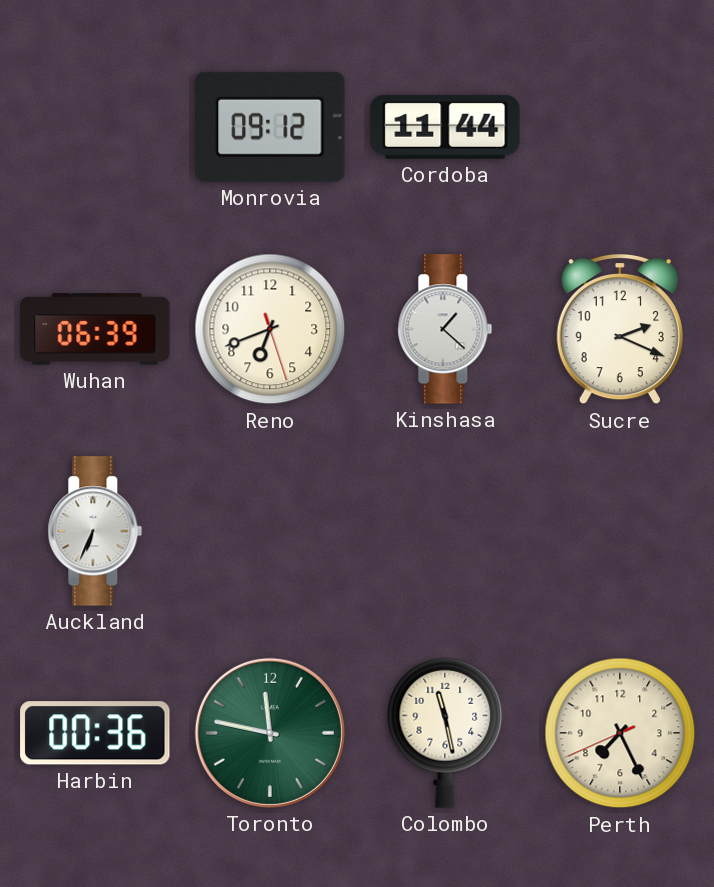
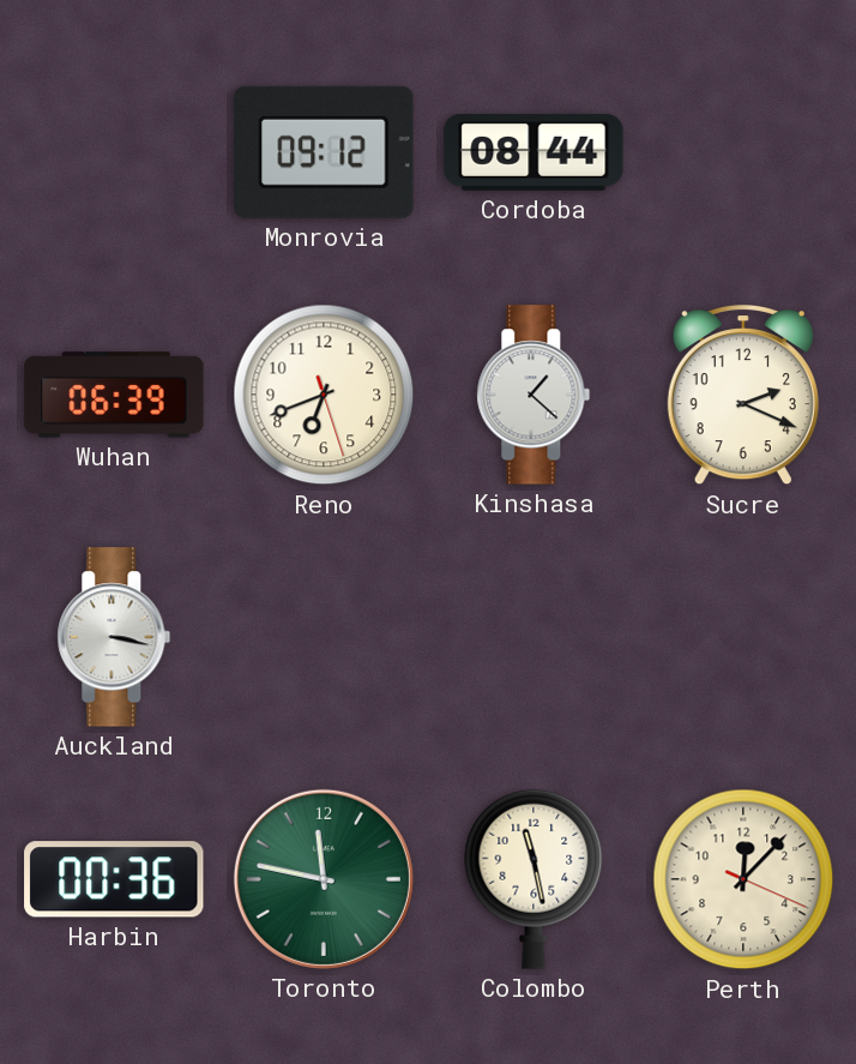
Cordoba: 11:44 -> 08:44 (534, 152)
Auckland: 6:34 -> 3:17 (114, 637)
Perth: 7:25 -> 12:07 (743, 879)
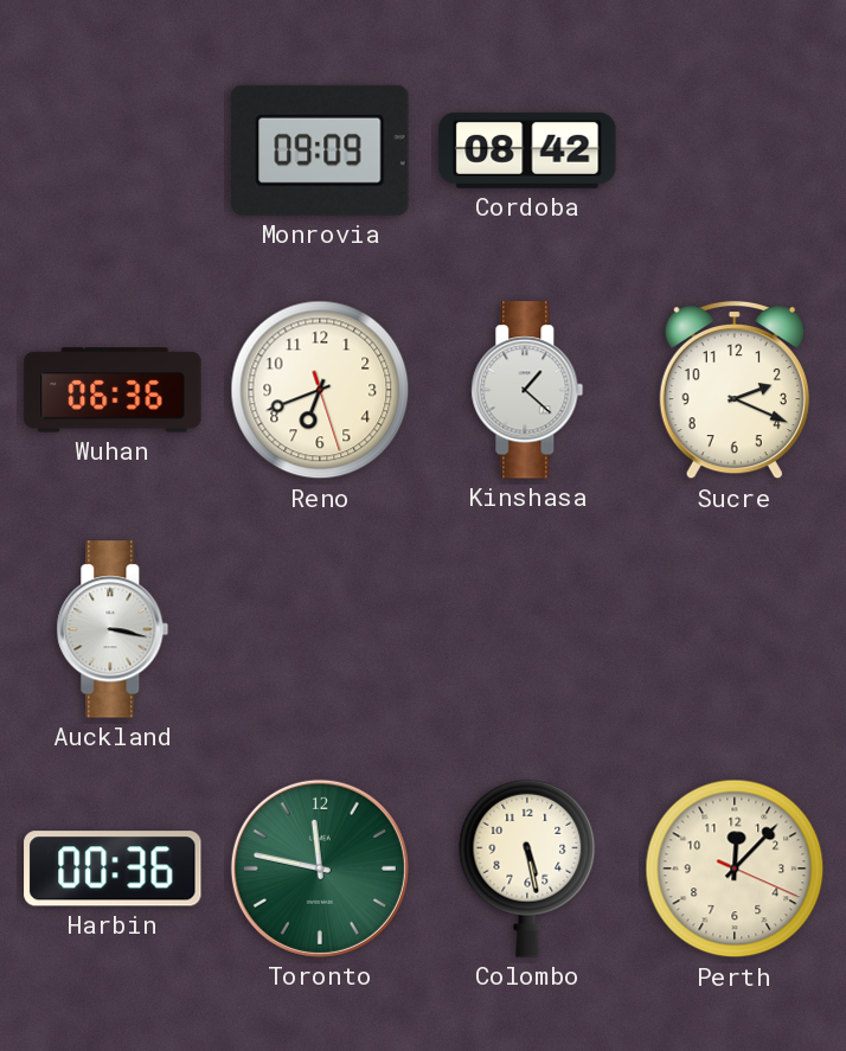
Monrovia: 09:12 -> 09:09 (320, 150)
Cordoba: 08:44 -> 08:42 (527, 150)
Wuhan: 06:39 -> 06:36 (113, 390)
Colombo: 11:28 -> 5:28 (527, 869)
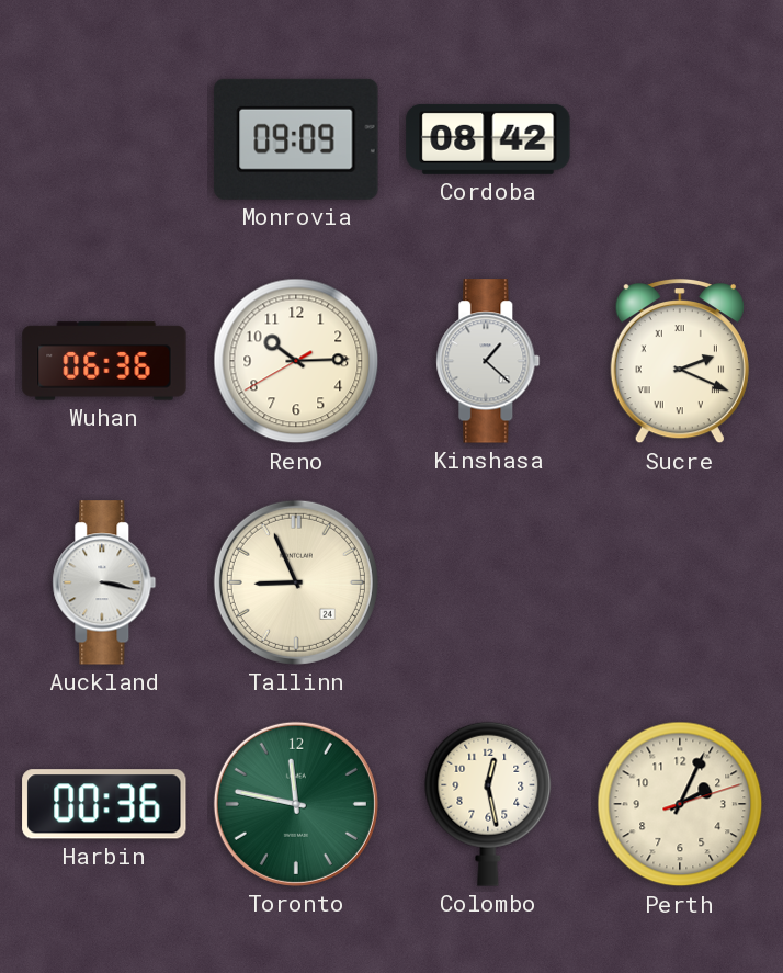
Reno: 6:41 -> 10:14 (296, 361)
Sucre numerals: Arabic -> Roman (680, 361)
Tallinn: none -> 8:56 (296, 582)
Colombo: 5:28 -> 12:28 (488, 804)
Perth: 12:07 -> 2:04 (680, 804)
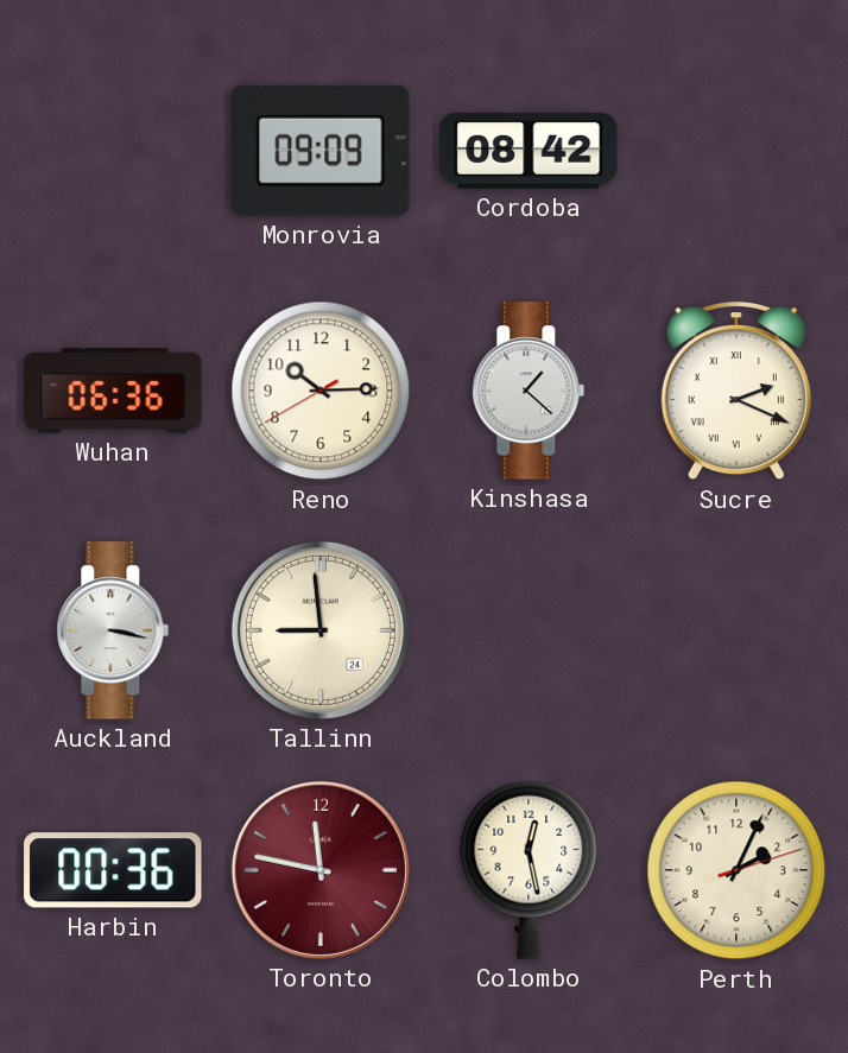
Tallinn: 8:56 -> 8:59 (321, 630)
Toronto dial: green -> burgundy (321, 870)
